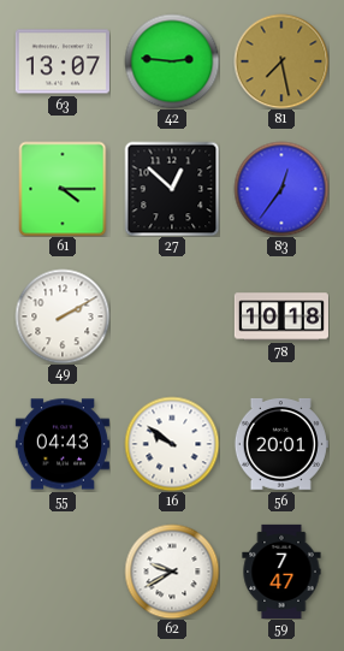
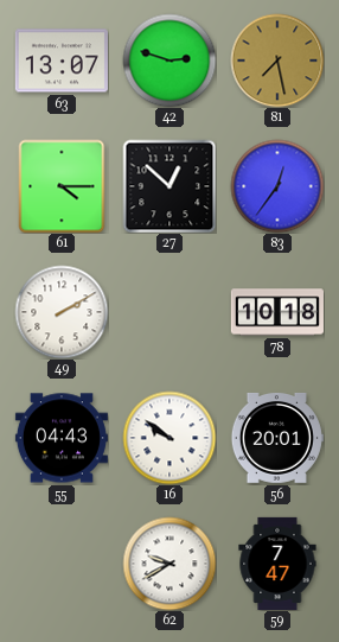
42: 2:46 -> 2:48 (170, 61)
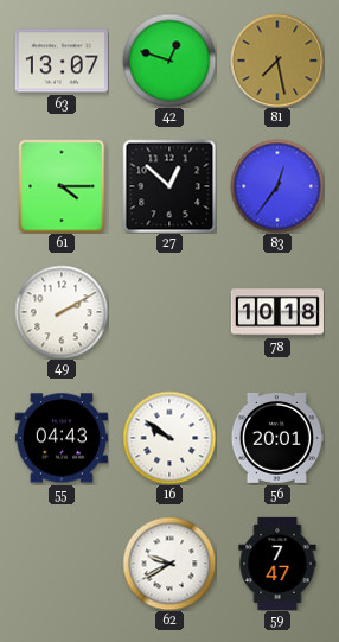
42: 2:48 -> 12:48 (170, 61)
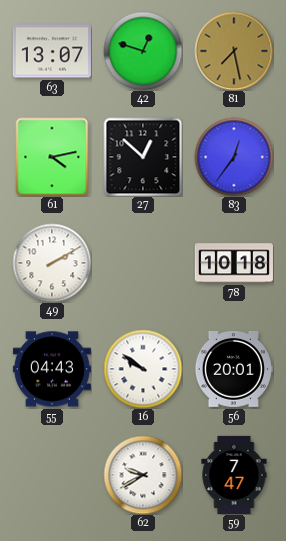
61: 4:15 -> 4:13 (52, 157)
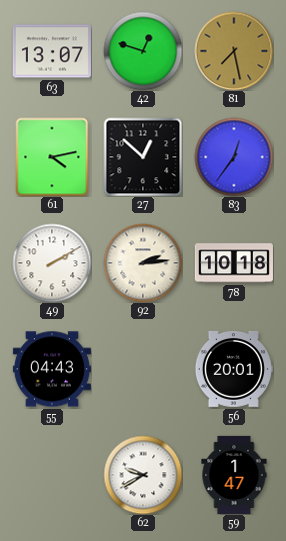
92: none -> 2:14 (143, 263)
16: 9:51 -> none (143, 369)
59: 7:47 -> 1:47 (234, 475)
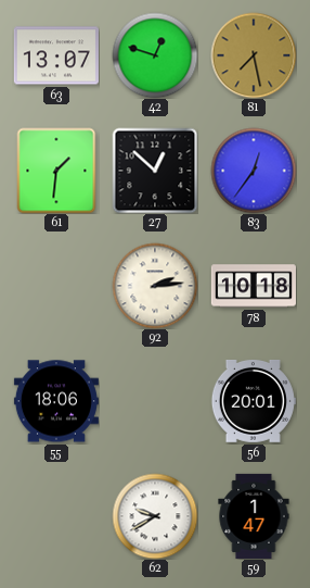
61: 4:13 -> 1:31 (56, 171)
49: 2:10 -> none (52, 263)
55: 04:43 -> 18:06 (56, 401)
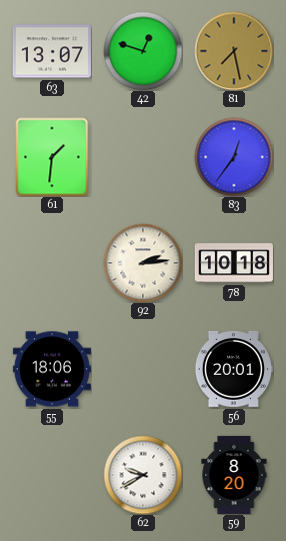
27: 12:52 -> none (155, 171)
59: 1:47 -> 8:20 (234, 475)
